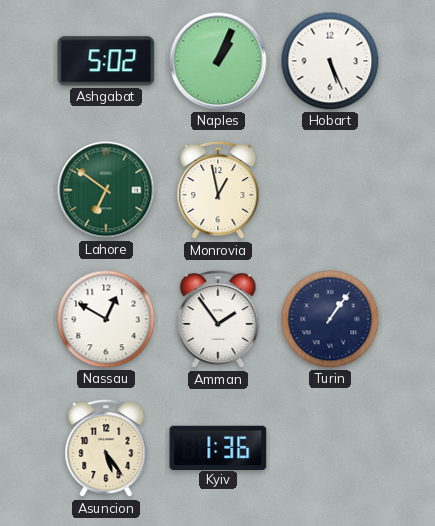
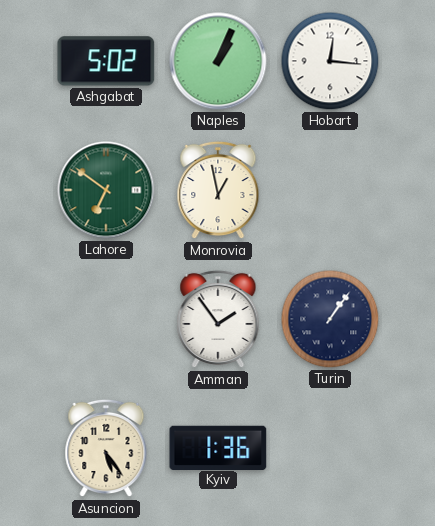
Hobart: 5:26 -> 12:16 (330, 61)
Nassau: 12:50 -> none (106, 319)
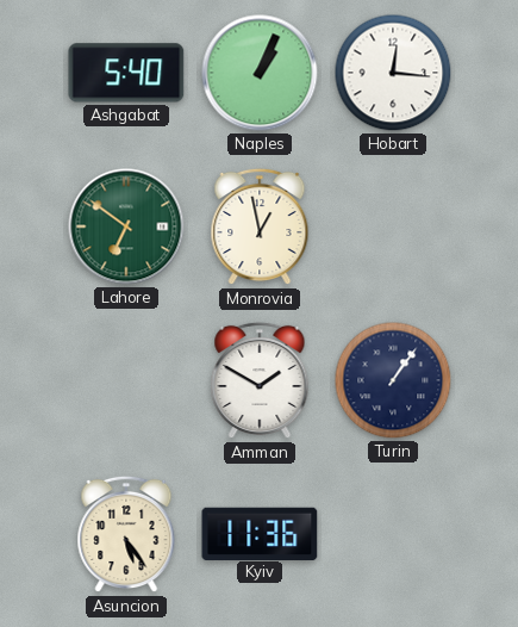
Ashgabat: 5:02 -> 5:40 (126, 73)
Amman: 1:54 -> 1:50 (260, 380)
Kyiv: 1:36 -> 11:36 (260, 533)
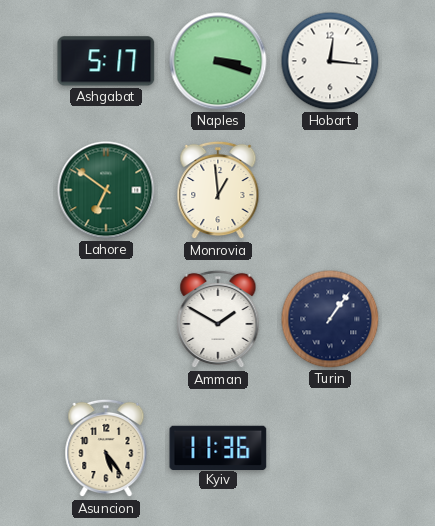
Ashgabat: 5:40 -> 5:17 (106, 61)
Naples: 1:04 -> 3:18 (218, 61)
Monrovia: 12:58 -> 12:59 (218, 190)
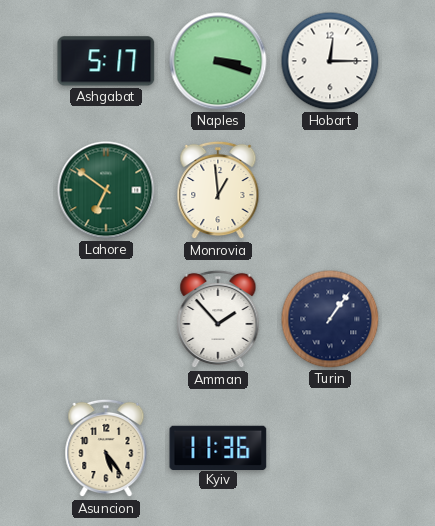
Hobart: 12:16 -> 12:15 (330, 61)
Amman: 1:50 -> 1:53 (218, 319)
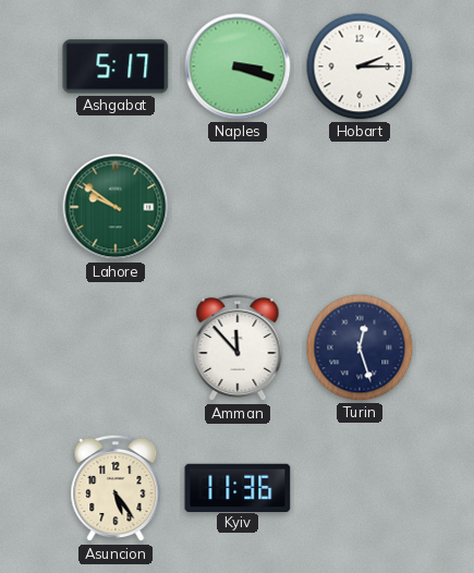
Hobart: 12:15 -> 2:15 (360, 66)
Lahore: 6:51 -> 9:51 (116, 207)
Monrovia: 12:59 -> none (218, 190)
Amman: 1:53 -> 11:53 (238, 348)
Turin: 1:06 -> 12:27 (360, 348)
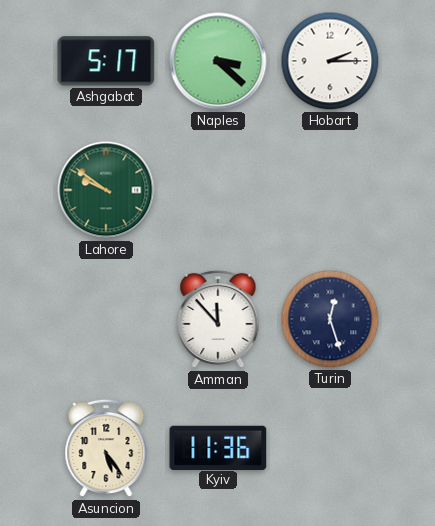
Naples: 3:18 -> 3:22 (218, 61)
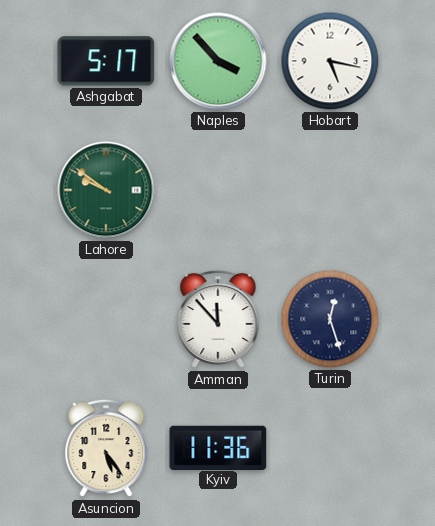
Naples: 3:22 -> 3:53 (218, 61)
Hobart: 2:15 -> 5:17 (330, 61)
